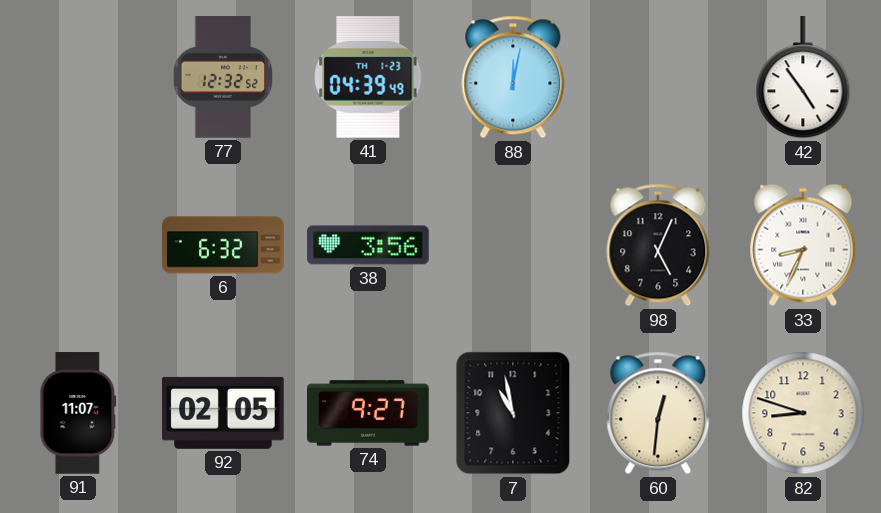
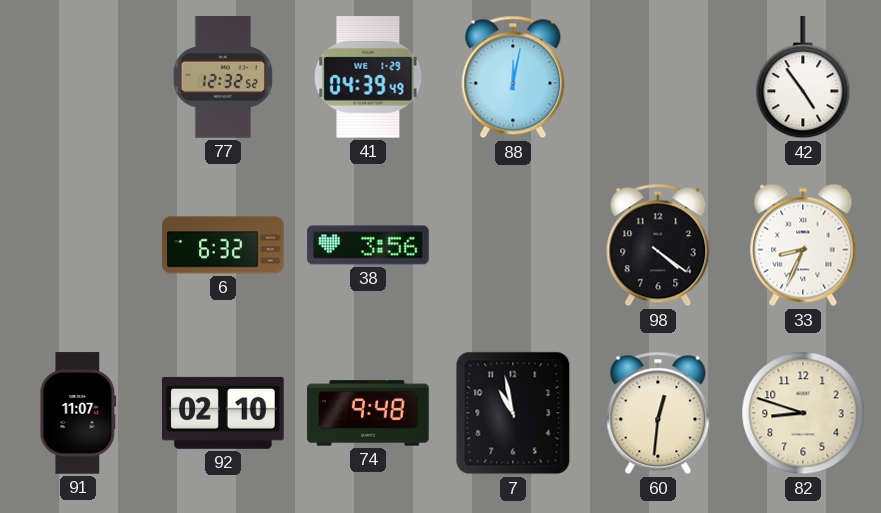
41 date: TH 1-23 -> WE 1-29 (368, 78)
98: 5:04 -> 4:21 (658, 245)
92: 02:05 -> 02:10 (224, 413)
74: 9:27 -> 9:48 (368, 413)
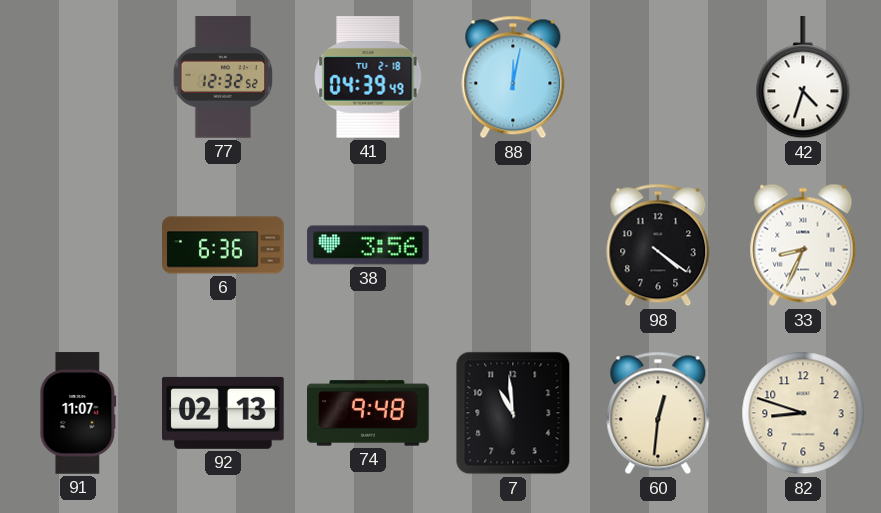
41 date: WE 1-29 -> TU 2-18 (368, 78)
42: 4:54 -> 4:33 (803, 78)
6: 6:32 -> 6:36 (223, 245)
92: 02:10 -> 02:13 (224, 413)
7: 10:58 -> 10:59 (513, 413)
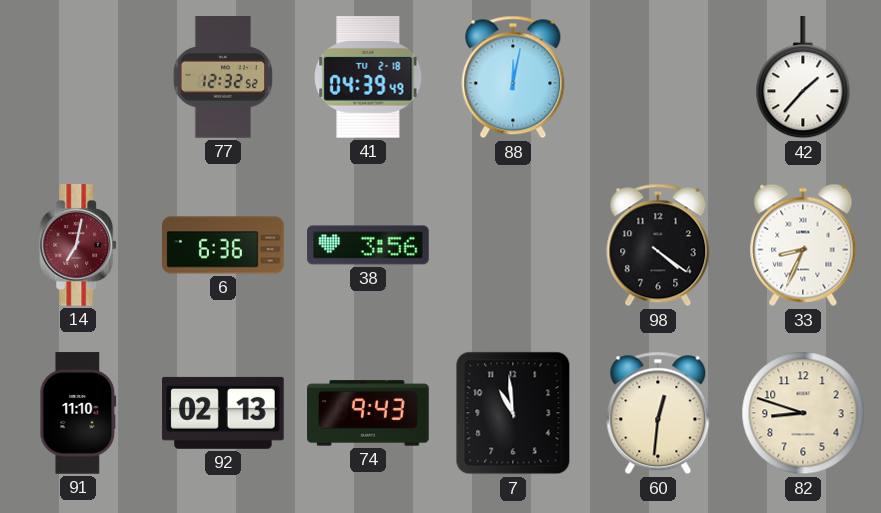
42: 4:33 -> 1:37 (803, 78)
14: none -> 7:02 (79, 245)
91: 11:07 -> 11:10 (78, 413)
74: 9:48 -> 9:43 (368, 413)
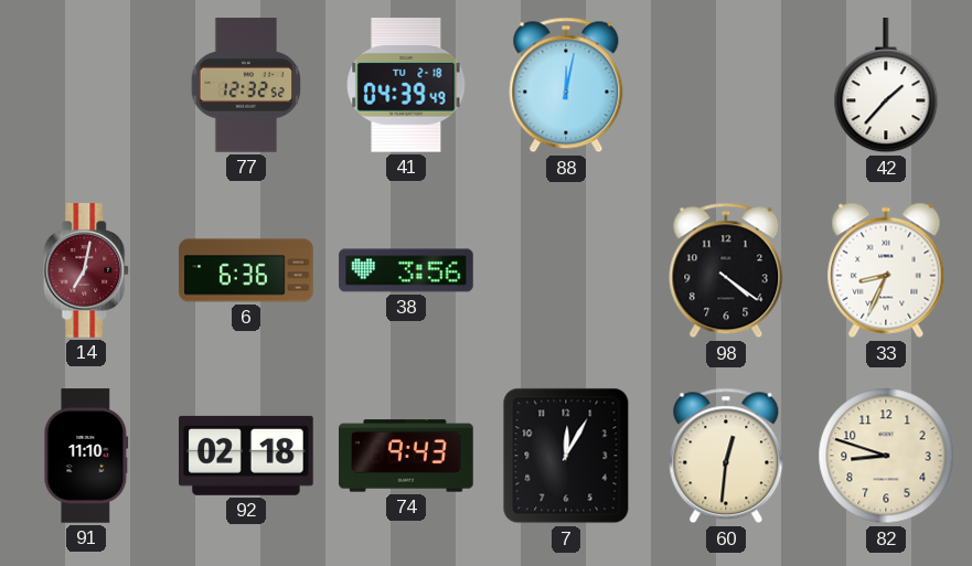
92: 02:13 -> 02:18 (247, 456)
7: 10:59 -> 12:05 (566, 456)
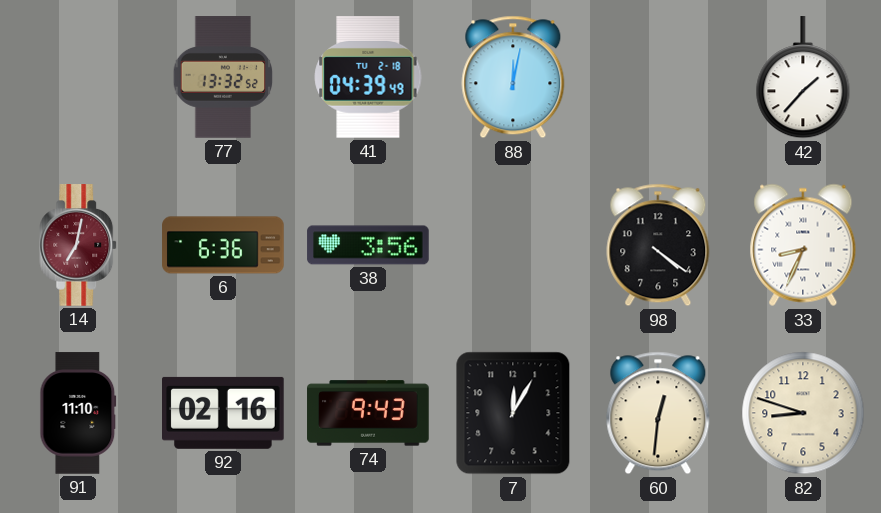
77: 12:32 -> 13:32 (223, 77)
92: 02:18 -> 02:16 (224, 413)
